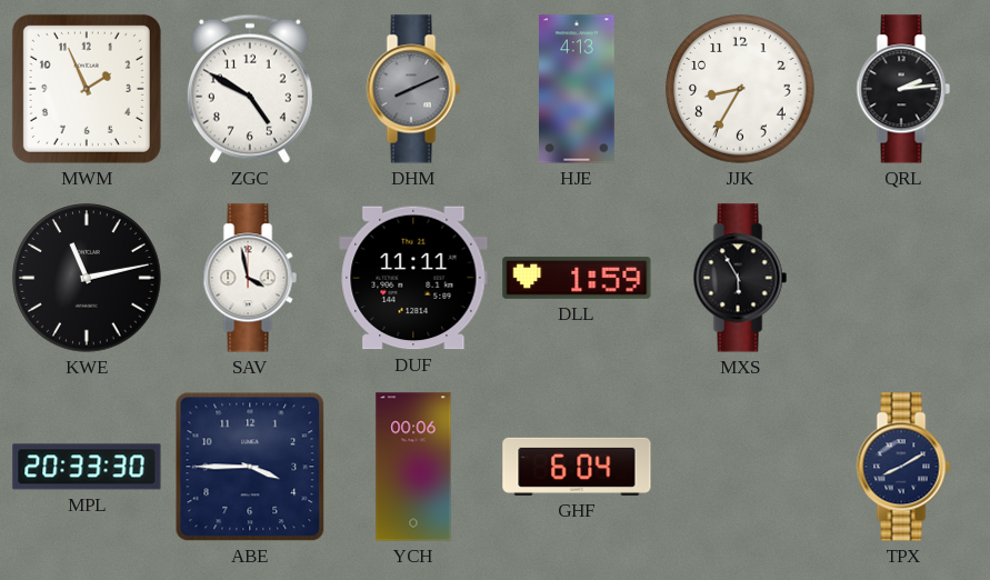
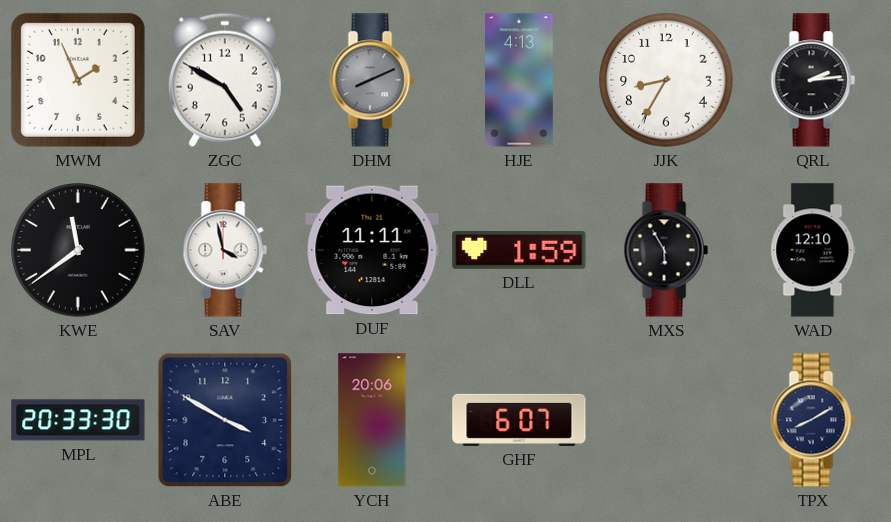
KWE: 11:13 -> 11:39 (78, 250)
WAD: none -> 12:10 (813, 250)
ABE: 3:45 -> 3:50 (225, 420)
YCH: 00:06 -> 20:06 (372, 420)
GHF: 6:04 -> 6:07 (519, 420)
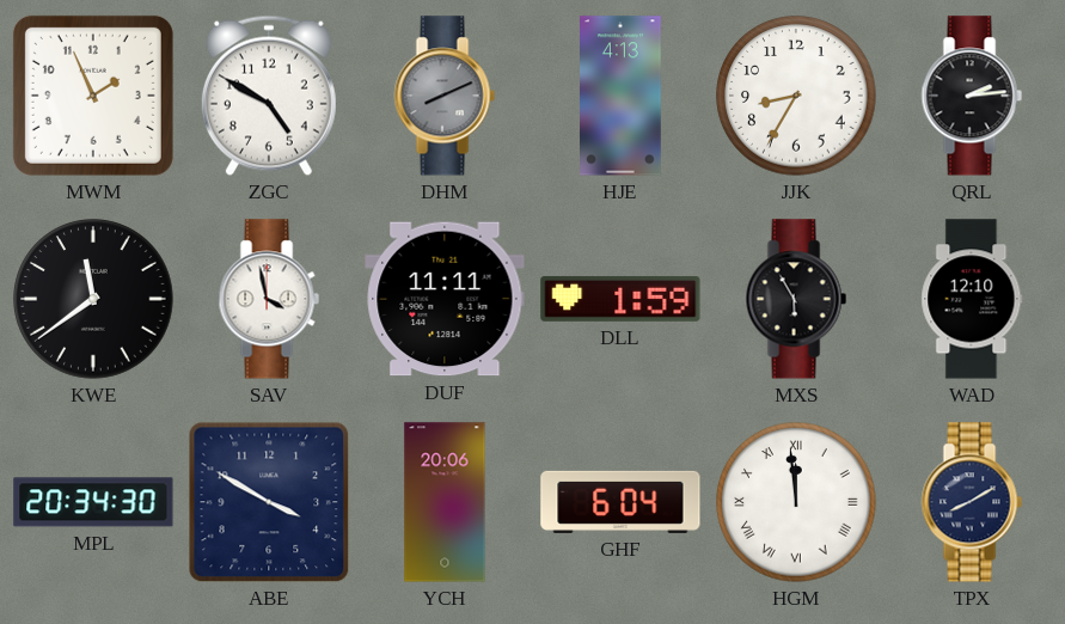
MPL: 20:33 -> 20:34 (93, 502)
GHF: 6:07 -> 6:04 (620, 502)
HGM: none -> 11:59 (796, 502)
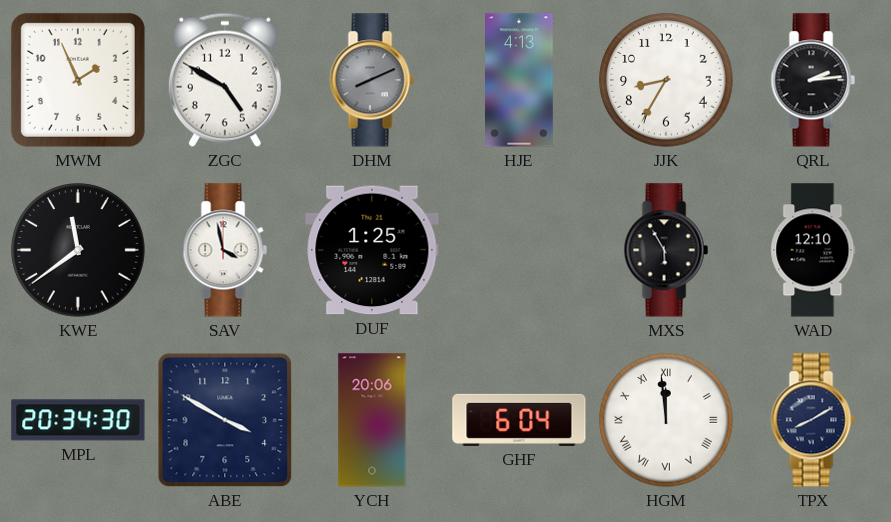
DUF: 11:11 -> 1:25 (372, 250)
DLL: 1:59 -> none (620, 299)
